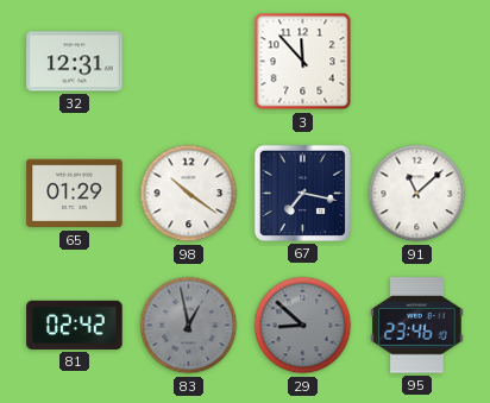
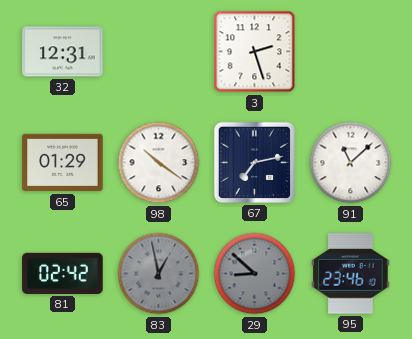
3: 11:53 -> 2:27 (255, 52)
67: 7:17 -> 7:13 (254, 162)
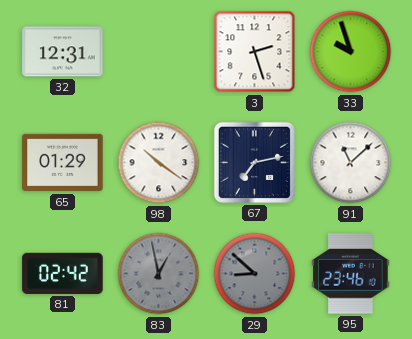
33: none -> 9:57 (351, 52)
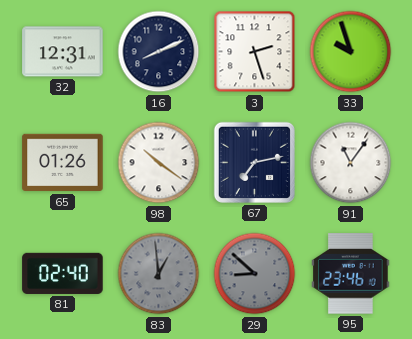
16: none -> 8:11 (159, 52)
65: 01:29 -> 01:26 (63, 163)
91: 11:08 -> 11:06 (351, 163)
81: 02:42 -> 02:40 (63, 273)
83: 12:58 -> 12:59 (159, 274)
